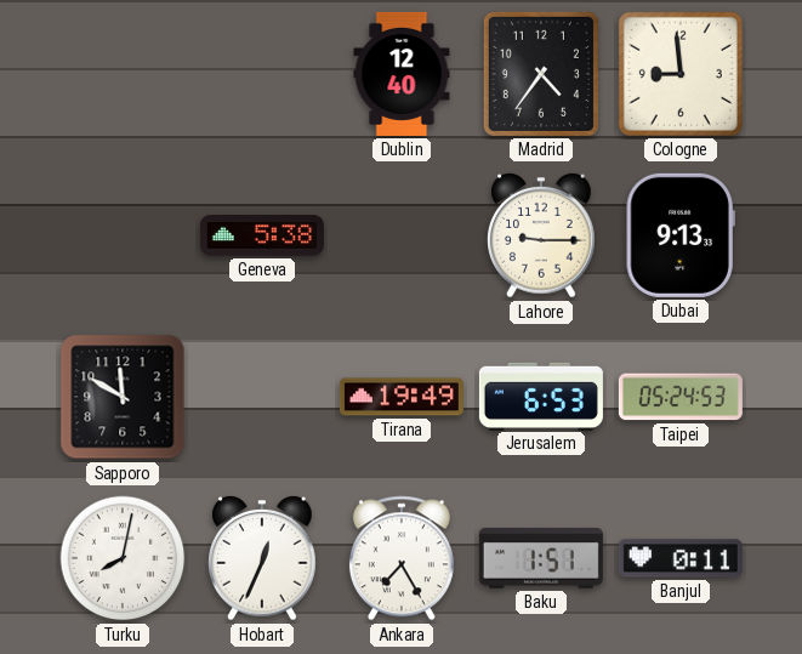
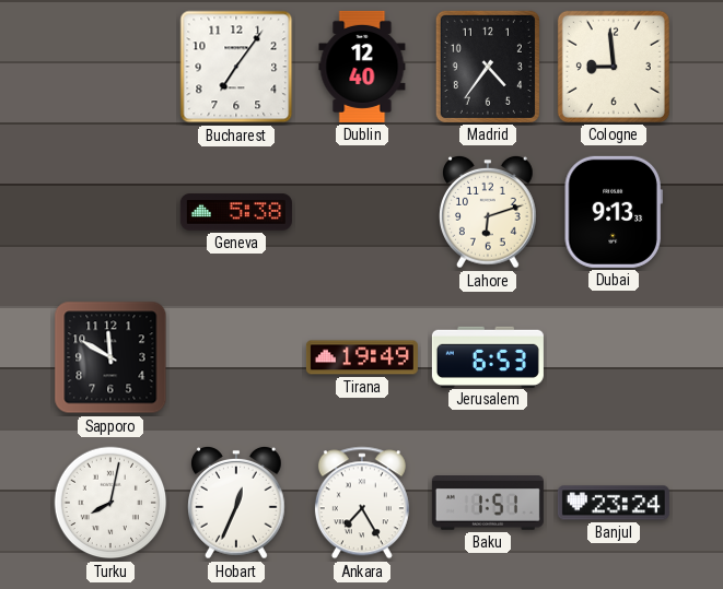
Bucharest: none -> 7:06 (236, 67)
Lahore: 9:15 -> 6:12 (489, 212)
Taipei: 05:24 -> none (681, 397)
Banjul: 0:11 -> 23:24 (614, 503)
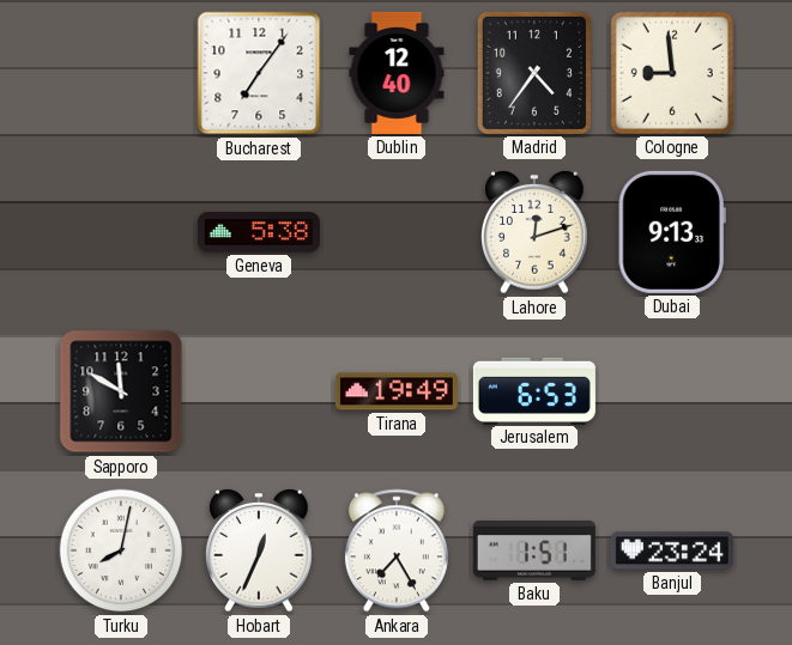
Lahore: 6:12 -> 12:12 (536, 232)
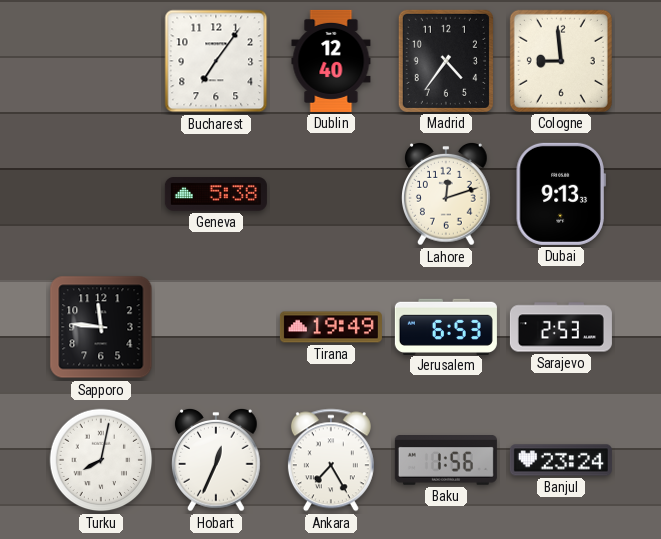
Sapporo: 11:50 -> 11:46 (101, 327)
Sarajevo: none -> 2:53 (561, 327)
Baku: 1:51 -> 1:56 (446, 461)
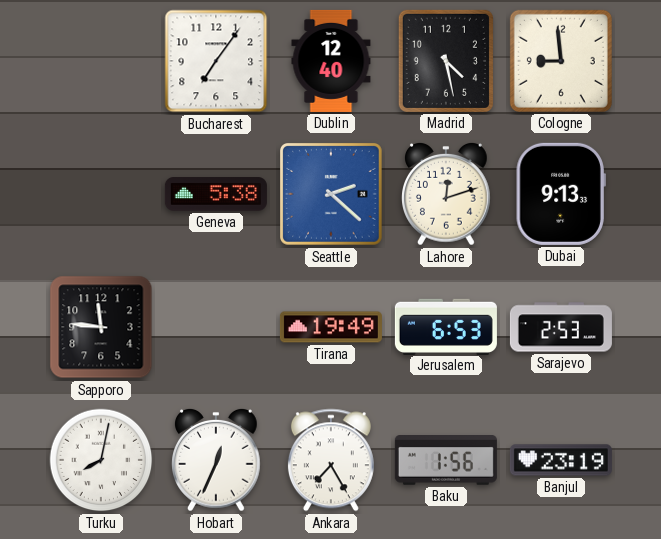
Madrid: 4:36 -> 4:28 (446, 61)
Seattle: none -> 2:22 (332, 195)
Banjul: 23:24 -> 23:19 (561, 460)
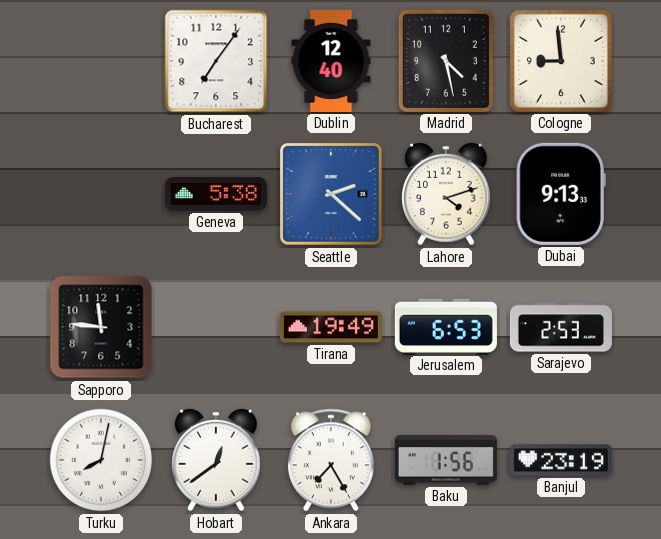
Lahore: 12:12 -> 4:12 (447, 194)
Hobart: 12:34 -> 12:39 (217, 460)
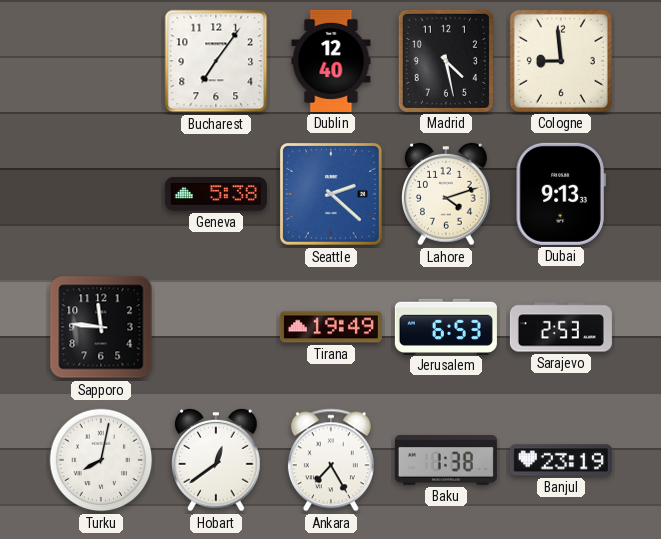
Baku: 1:56 -> 1:38 (446, 461)
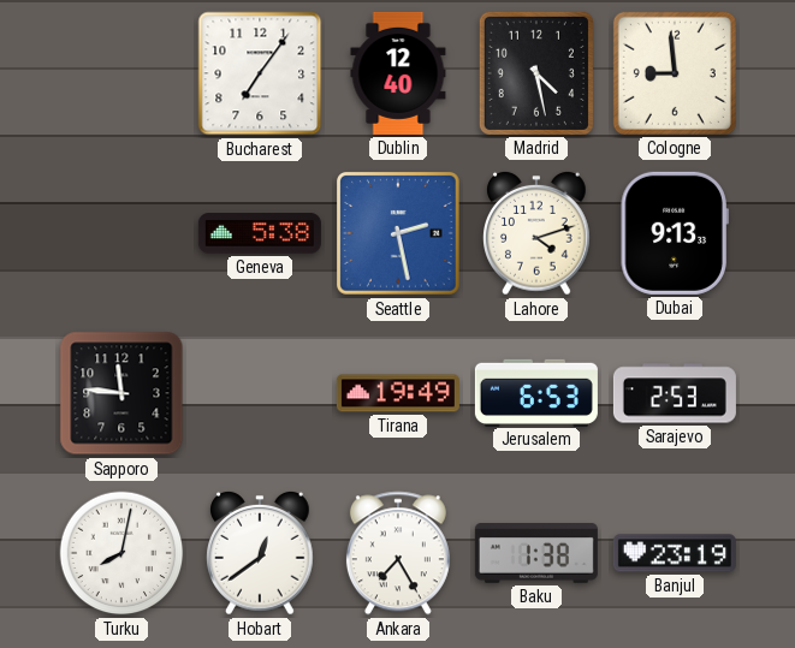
Seattle: 2:22 -> 2:28 (399, 234)
